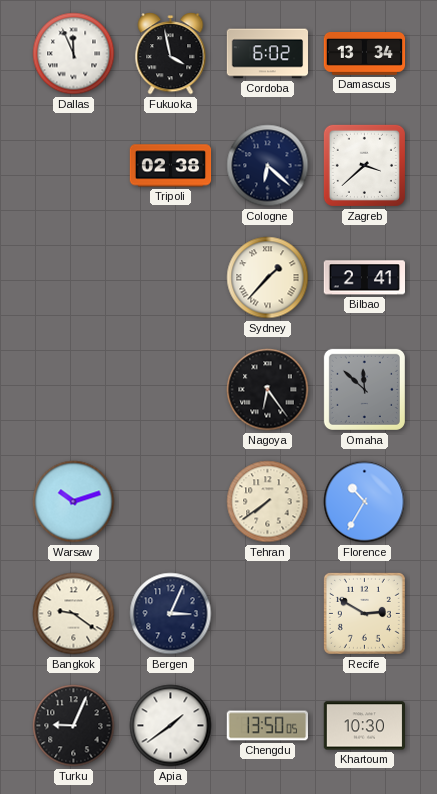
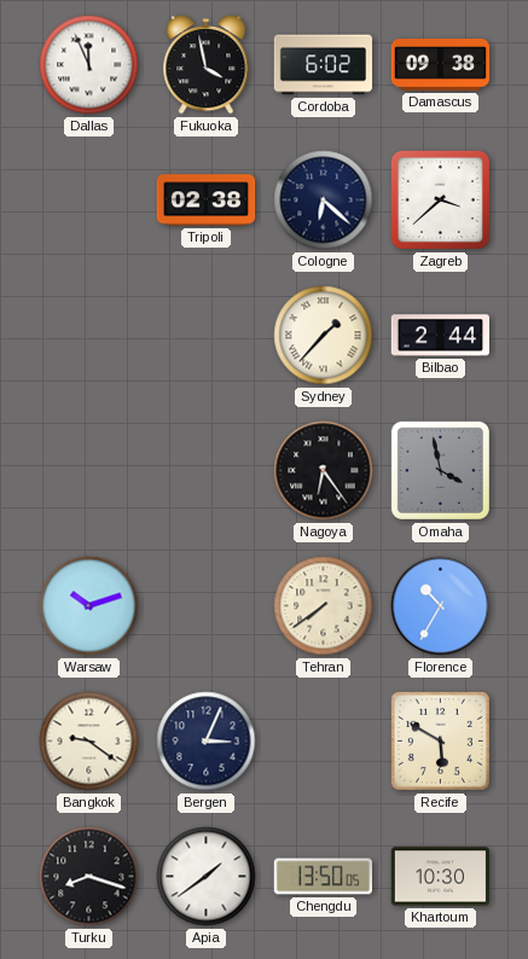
Damascus: 13:34 -> 09:38 (441, 65)
Bilbao: 2:41 -> 2:44 (440, 336)
Omaha: 11:52 -> 3:58 (440, 470)
Recife: 2:50 -> 5:50 (440, 740)
Turku: 9:04 -> 8:18 (89, 877)
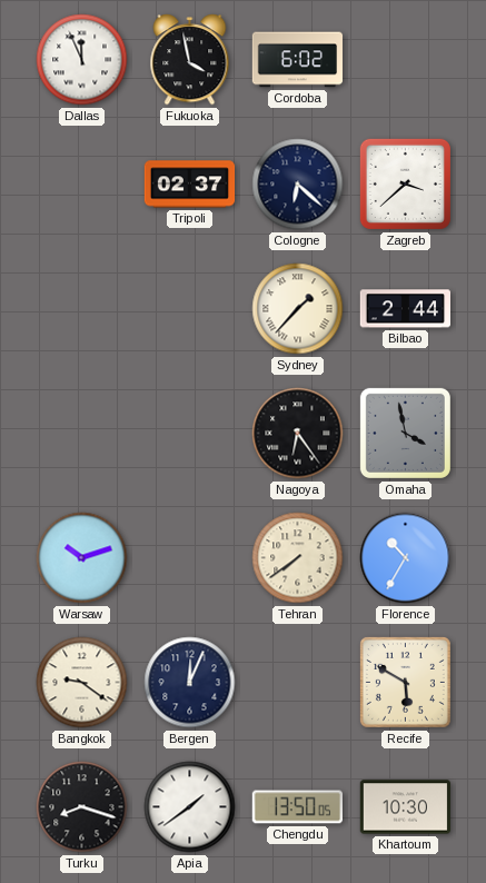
Damascus: 09:38 -> none (441, 65)
Tripoli: 02:38 -> 02:37 (190, 185)
Bergen: 3:04 -> 12:04 (190, 683)
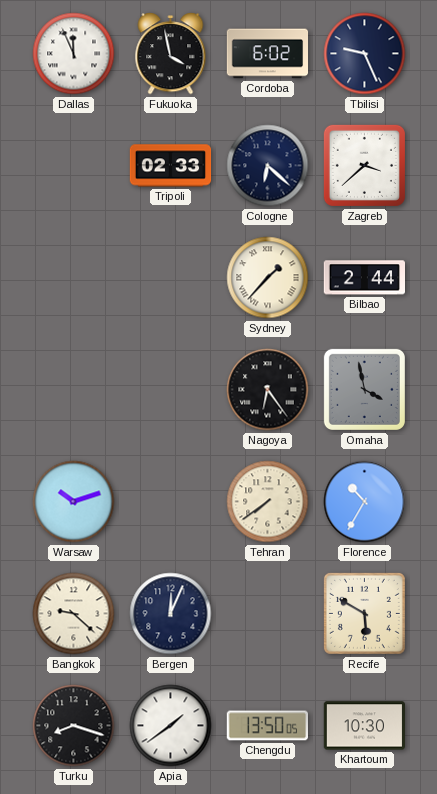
Tbilisi: none -> 9:26 (365, 54)
Tripoli: 02:37 -> 02:33 (171, 166)
Bangkok: 9:21 -> 9:22 (74, 614)
